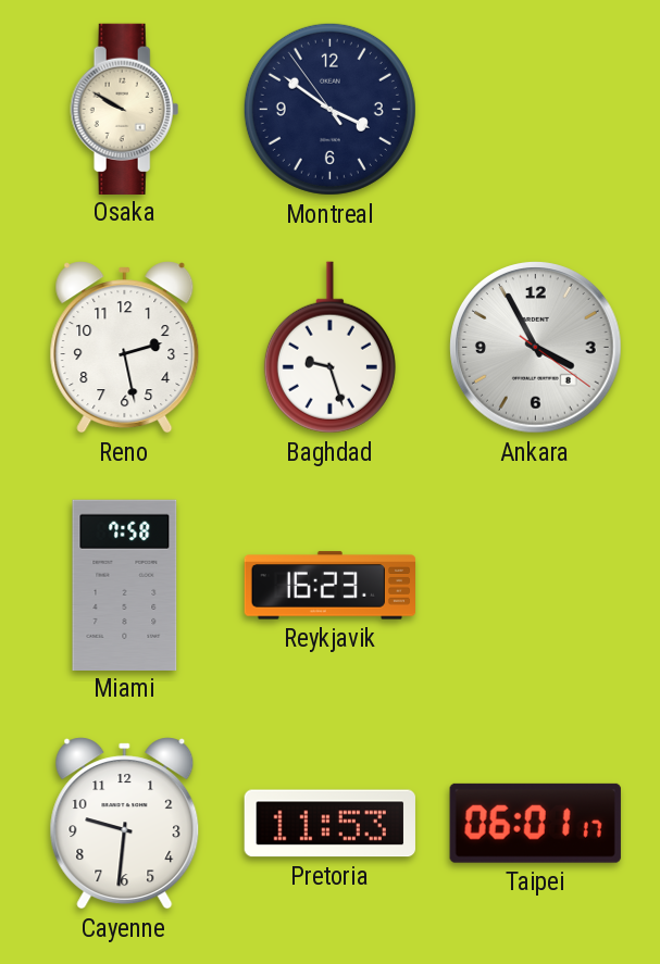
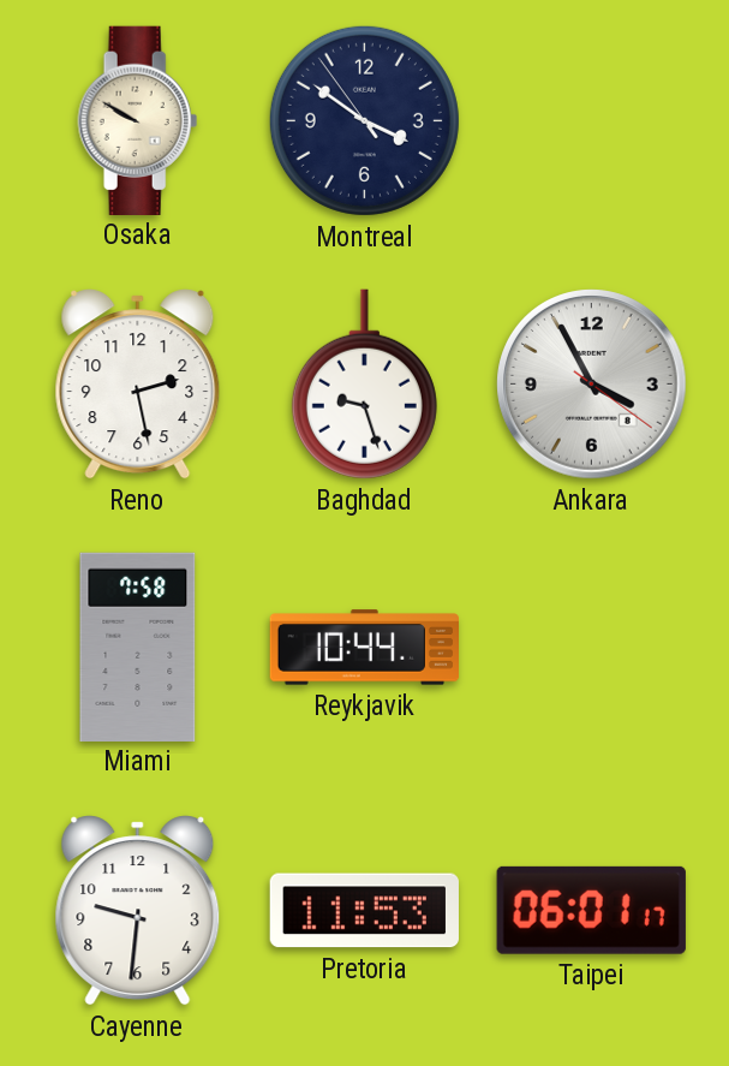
Reykjavik: 16:23 -> 10:44 (364, 648)
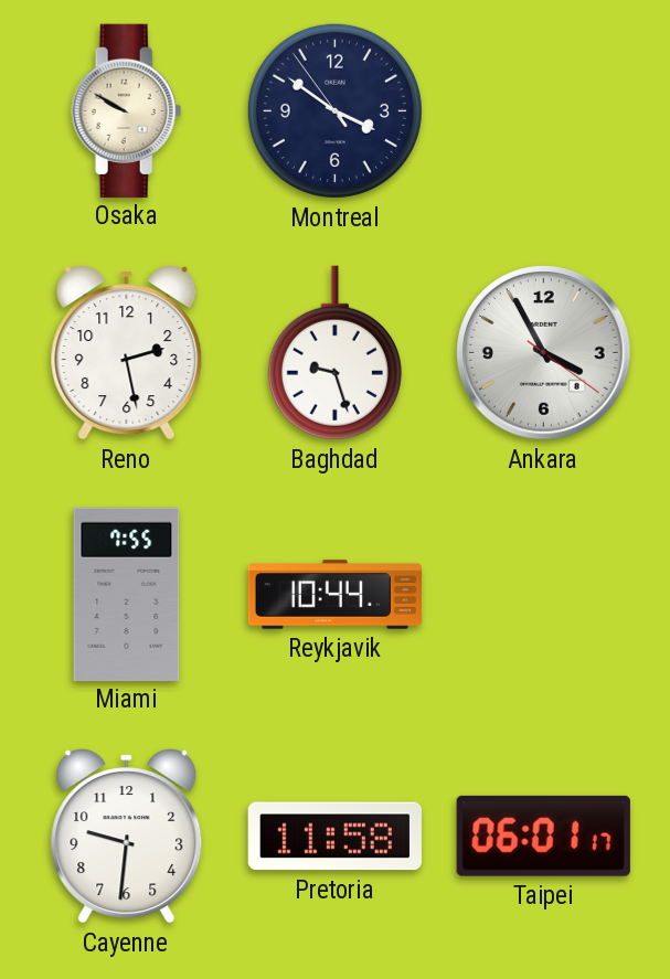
Miami: 7:58 -> 7:55 (127, 594)
Pretoria: 11:53 -> 11:58 (334, 837)
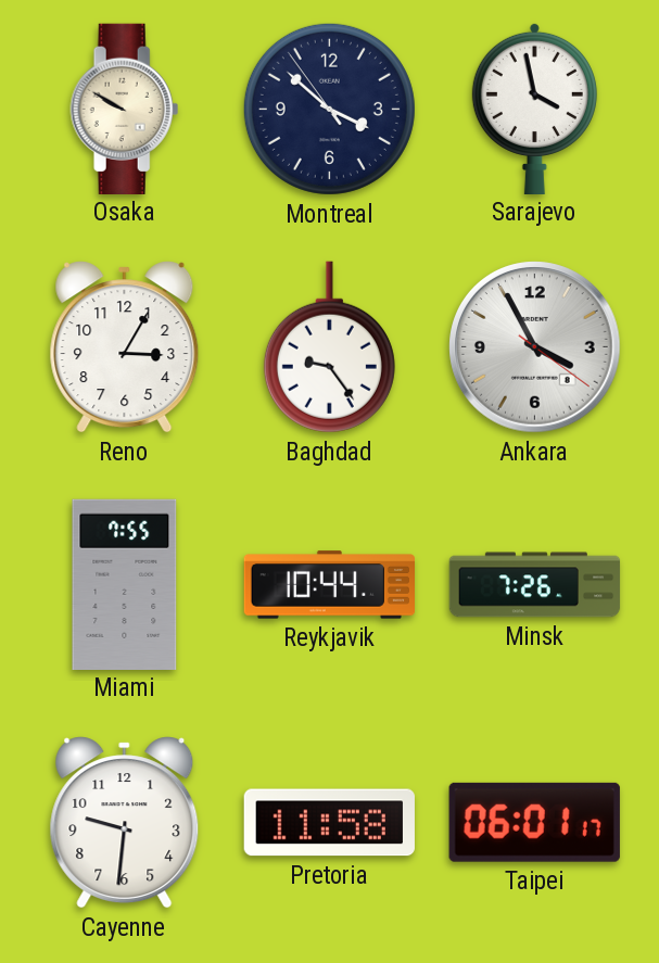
Montreal: 3:50 -> 3:51 (329, 109)
Sarajevo: none -> 3:58 (534, 107)
Reno: 2:28 -> 3:05 (125, 347)
Baghdad: 9:27 -> 9:24 (329, 347)
Minsk: none -> 7:26 (535, 585)
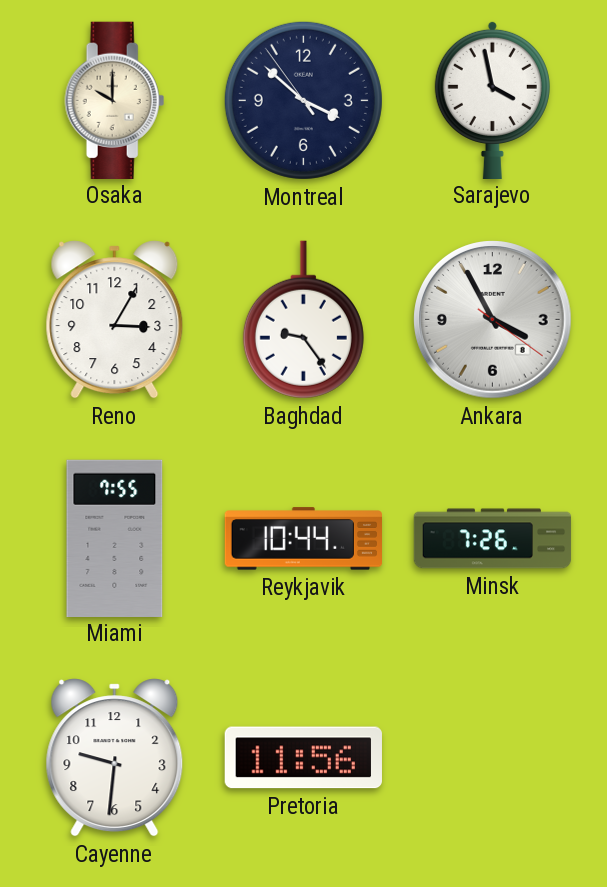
Osaka: 9:50 -> 10:00 (115, 100)
Pretoria: 11:58 -> 11:56 (303, 758)
Taipei: 06:01 -> none (534, 822)
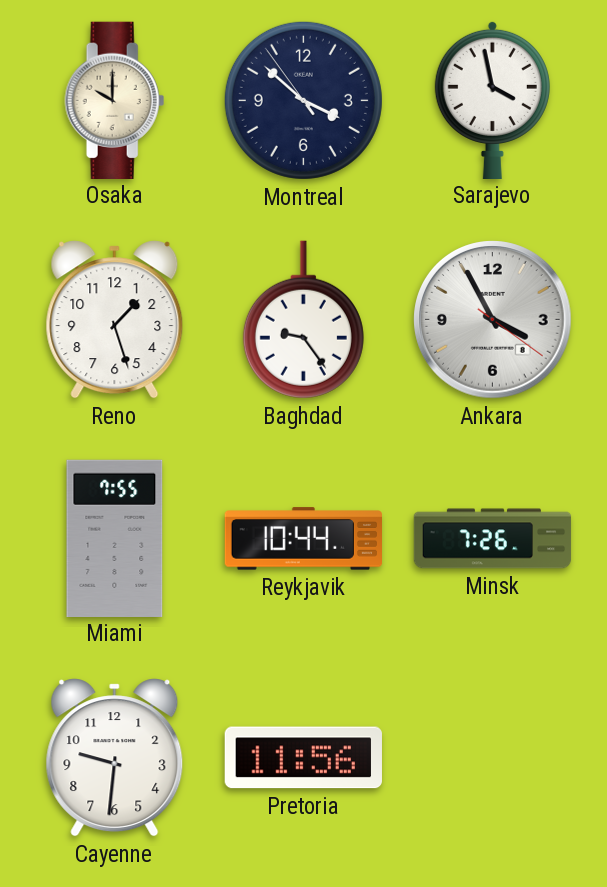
Reno: 3:05 -> 1:27 (115, 320)
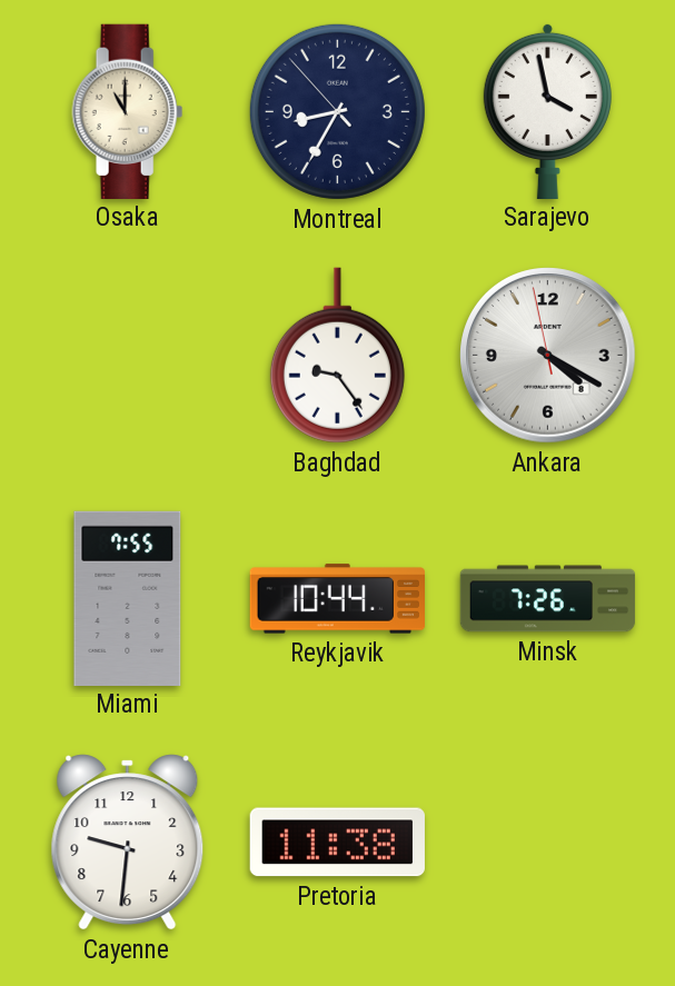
Osaka: 10:00 -> 11:00 (128, 111)
Montreal: 3:51 -> 8:34 (337, 111)
Reno: 1:27 -> none (115, 320)
Ankara: 3:55 -> 4:19 (548, 356)
Pretoria: 11:56 -> 11:38 (337, 843)
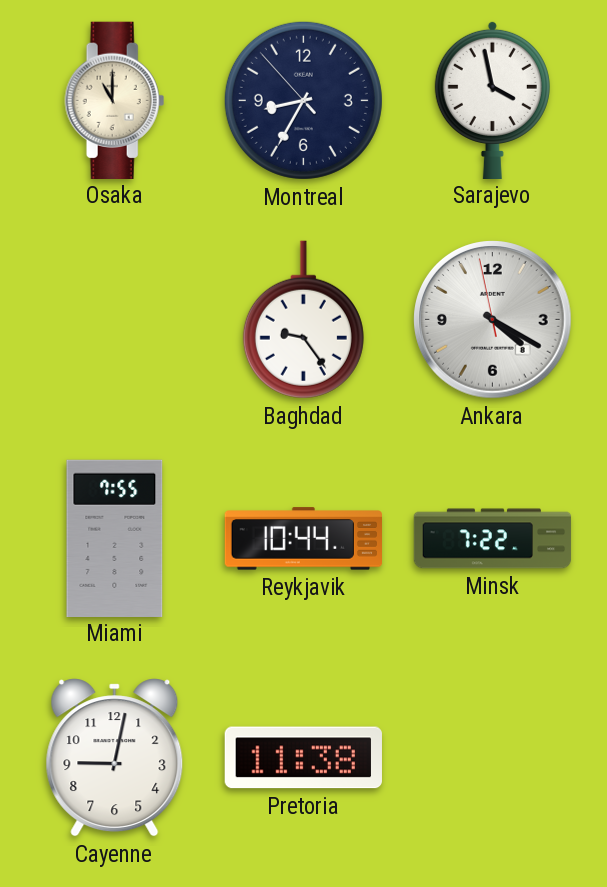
Minsk: 7:26 -> 7:22 (493, 539)
Cayenne: 9:31 -> 9:02 (115, 758)
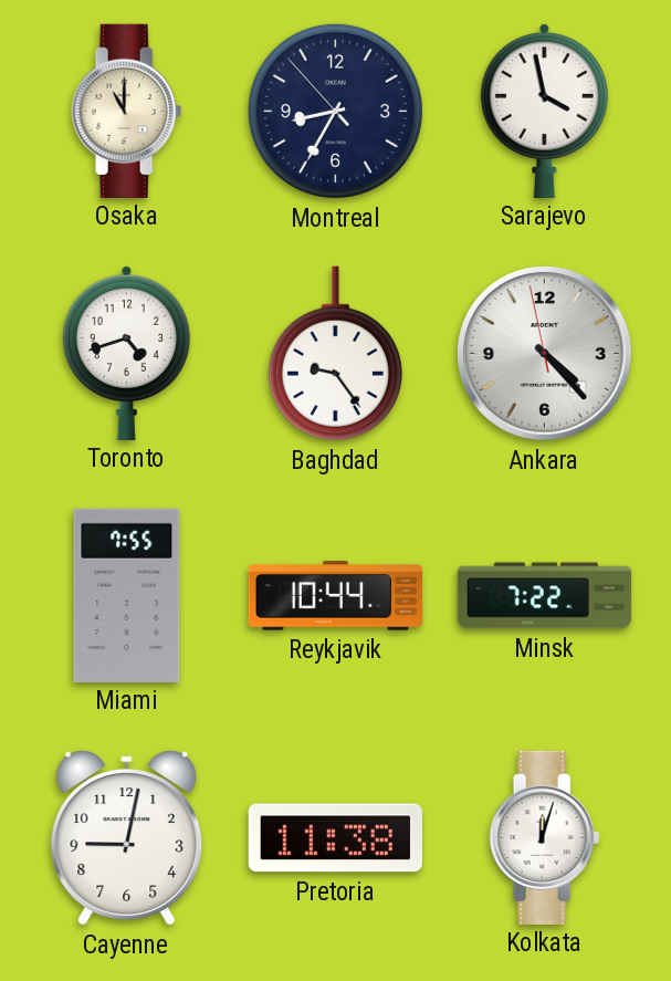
Toronto: none -> 4:42 (126, 352)
Ankara: 4:19 -> 4:22 (545, 354)
Kolkata: none -> 12:03 (545, 837)
